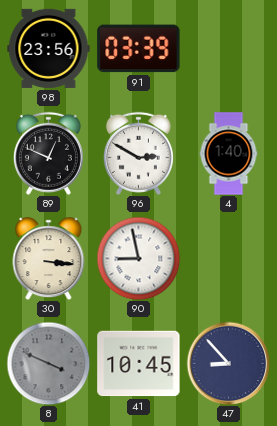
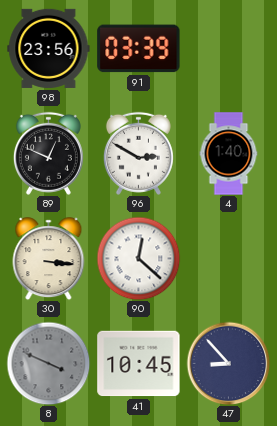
90: 8:58 -> 12:22 (138, 258)
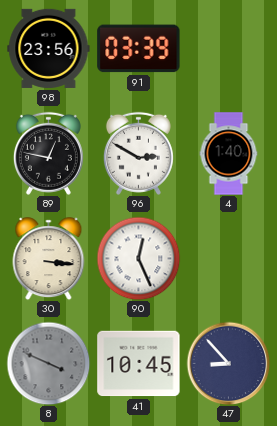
89: 12:49 -> 12:47 (48, 153)
90: 12:22 -> 12:26 (138, 258)
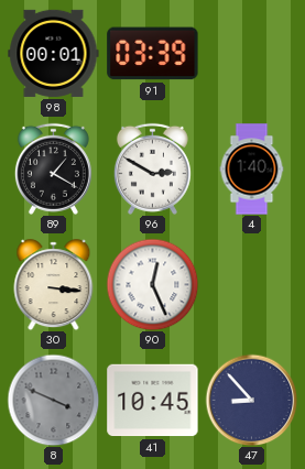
98: 23:56 -> 00:01 (54, 53)
89: 12:47 -> 1:20 (53, 168)
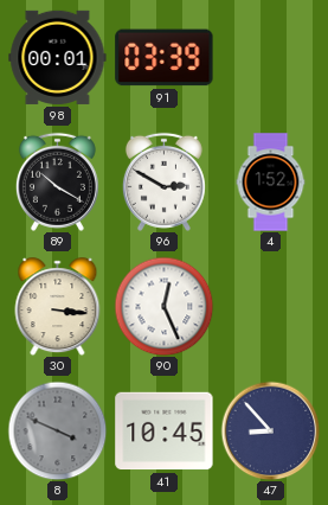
89: 1:20 -> 10:20 (57, 181)
4: 1:40 -> 1:52 (271, 183)
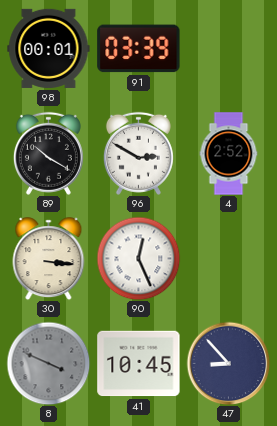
4: 1:52 -> 2:52 (229, 154)
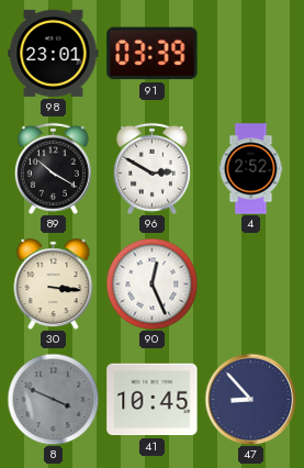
98: 00:01 -> 23:01 (54, 53)
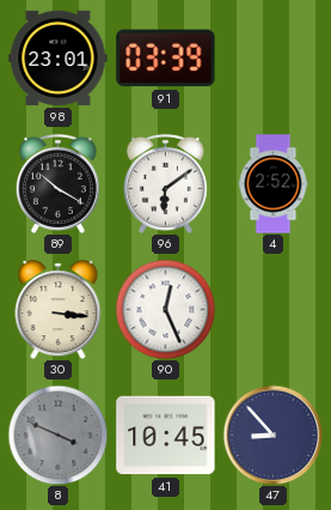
96: 2:50 -> 6:09 (165, 183)
